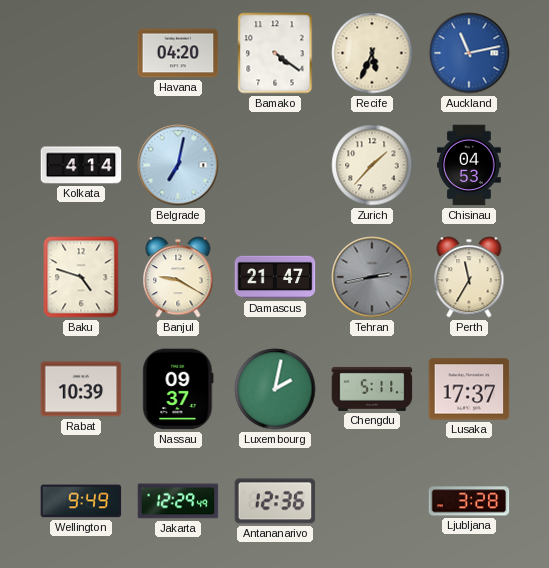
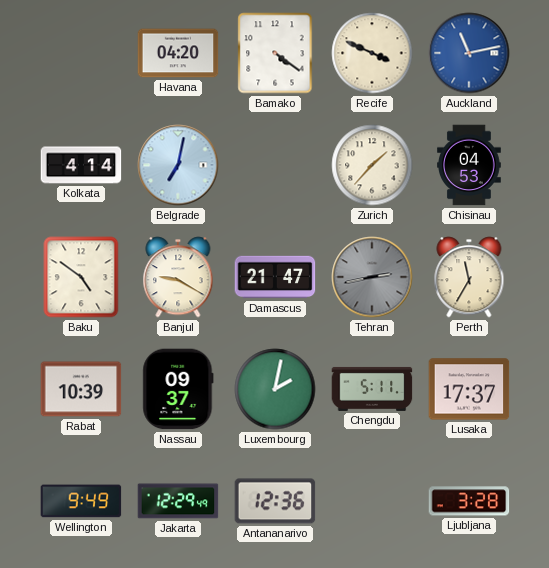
Recife: 5:34 -> 3:49 (372, 53)
Baku: 4:48 -> 4:51 (81, 277)
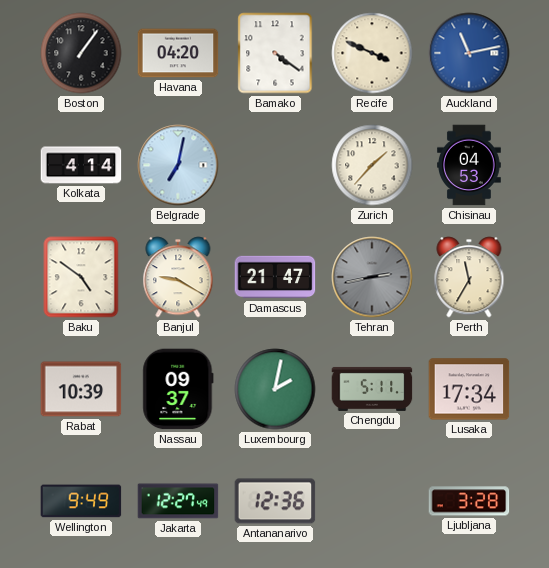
Boston: none -> 1:06 (81, 53)
Lusaka: 17:37 -> 17:34 (469, 389)
Jakarta: 12:29 -> 12:27 (178, 501)
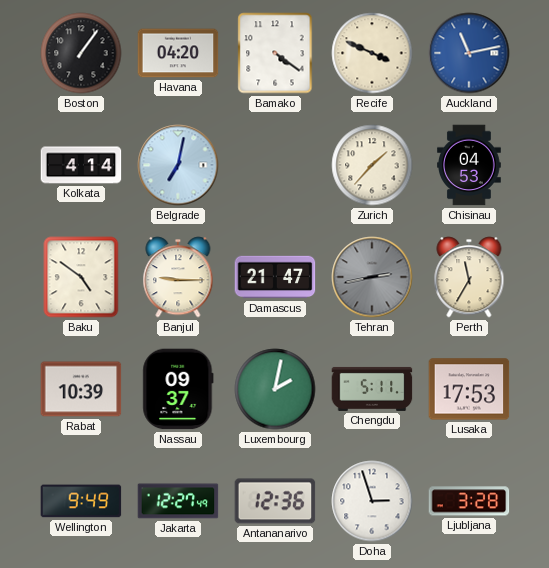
Banjul: 9:20 -> 9:15 (178, 277)
Lusaka: 17:34 -> 17:53 (469, 389)
Doha: none -> 2:57 (372, 501)
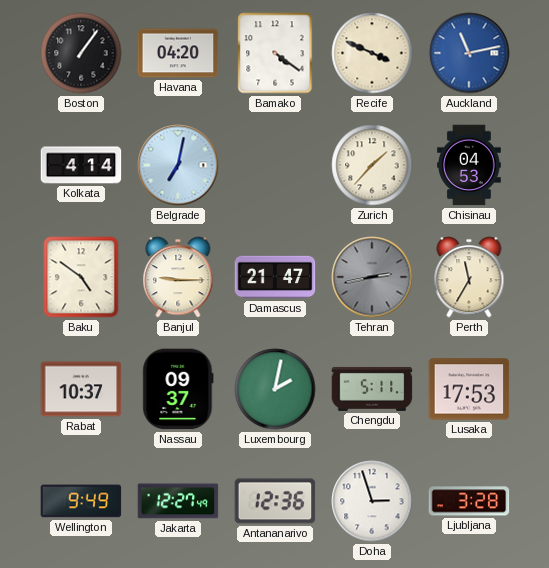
Rabat: 10:39 -> 10:37 (81, 389)
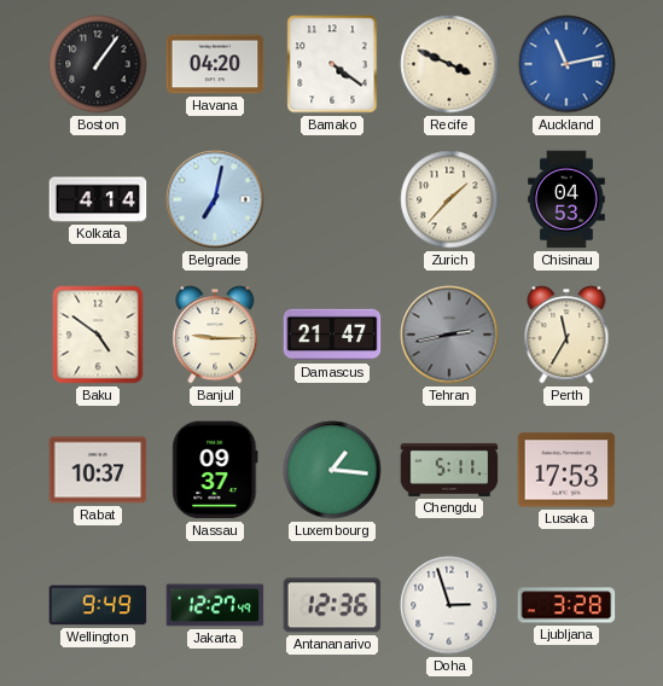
Luxembourg: 2:02 -> 1:16 (332, 470)
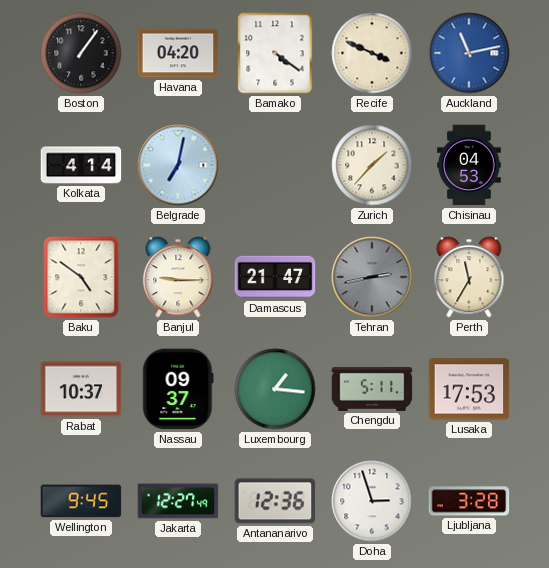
Wellington: 9:49 -> 9:45 (81, 501)
